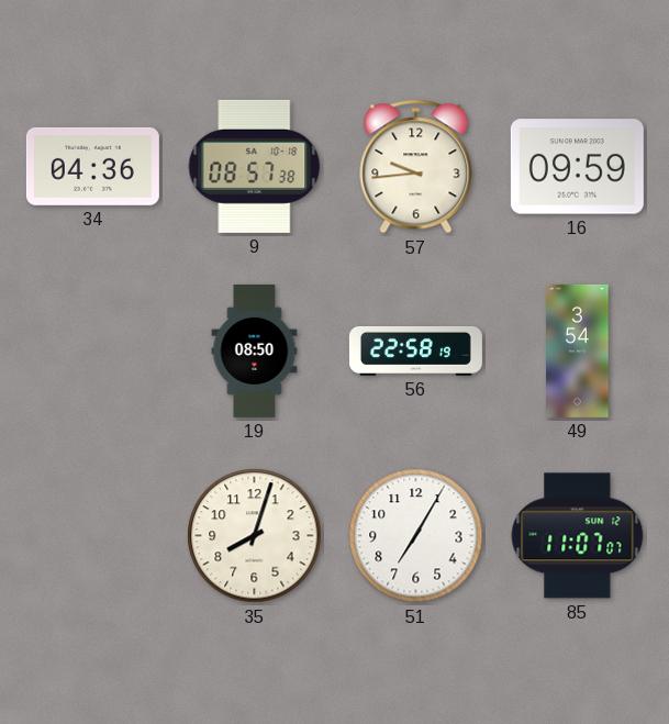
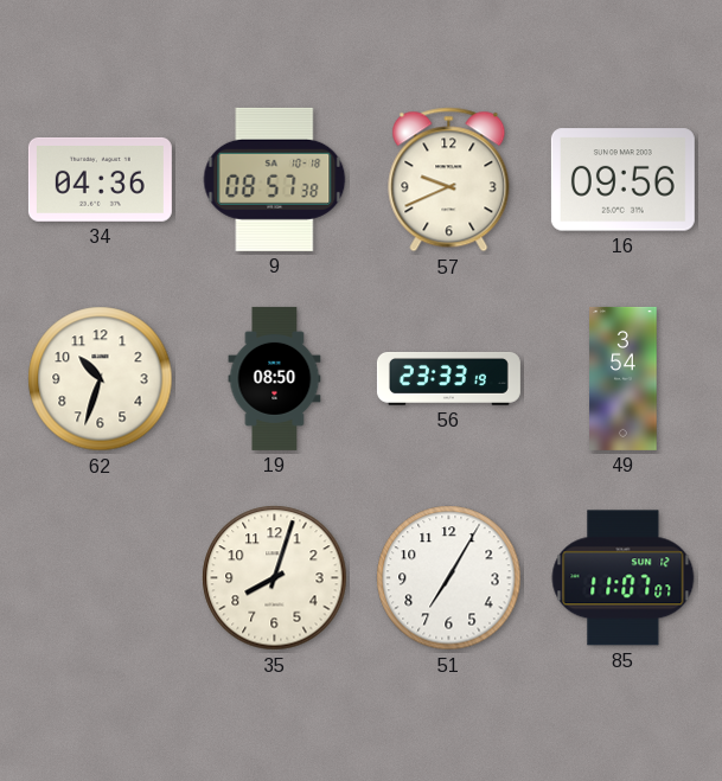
57: 9:44 -> 9:41 (449, 180)
16: 09:59 -> 09:56 (622, 180)
62: none -> 10:33 (101, 379)
56: 22:58 -> 23:33 (448, 378)
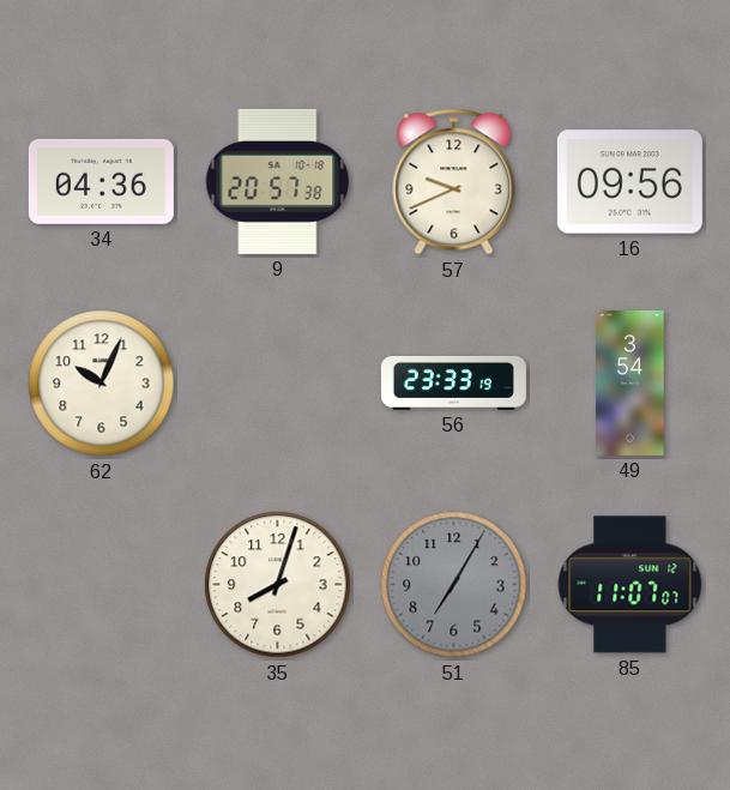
9: 08:57 -> 20:57 (278, 181)
62: 10:33 -> 10:04 (102, 384)
19: 08:50 -> none (275, 378)
51 dial: white -> grey (454, 585)
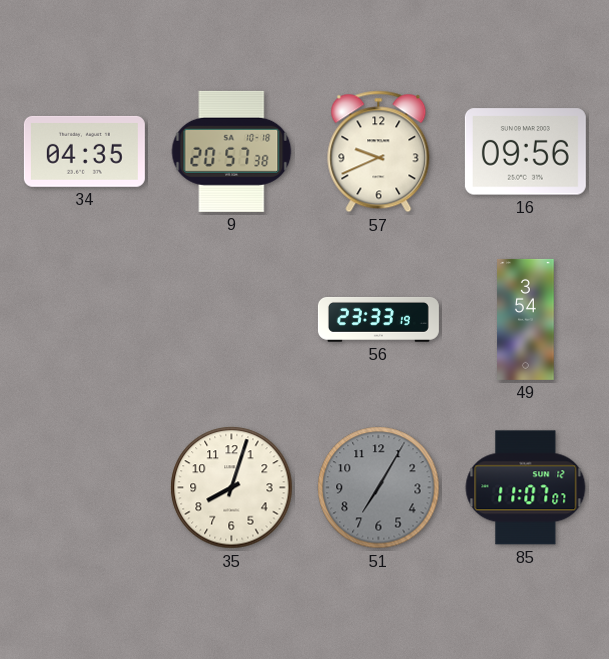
34: 04:36 -> 04:35 (84, 151)
62: 10:04 -> none (102, 384)
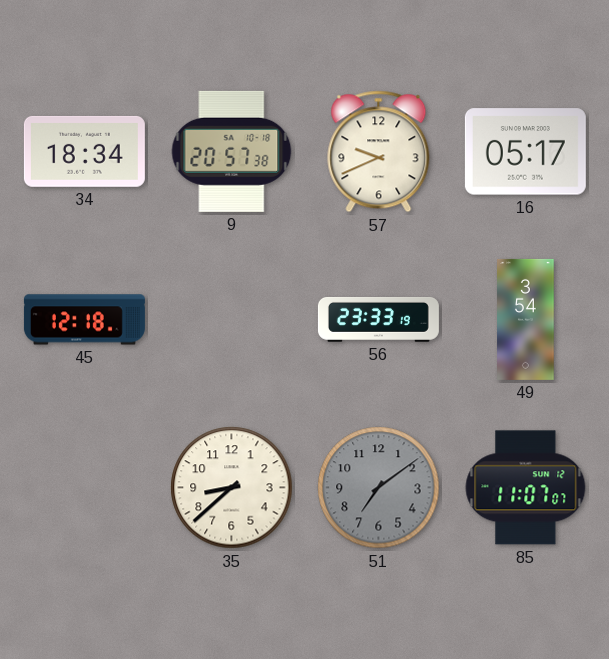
34: 04:35 -> 18:34 (84, 151)
16: 09:56 -> 05:17 (525, 152)
45: none -> 12:18 (84, 320)
35: 8:03 -> 8:38 (232, 488)
51: 7:05 -> 7:09 (379, 488)
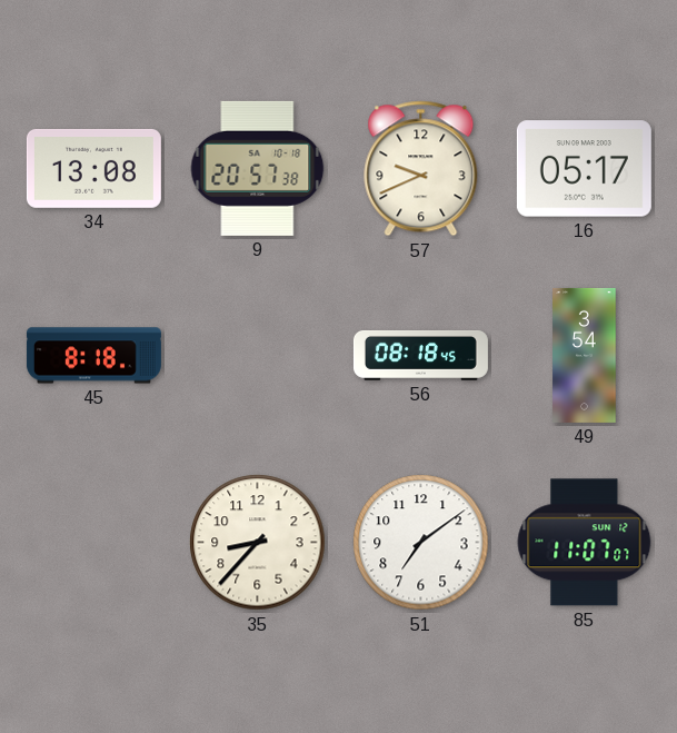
34: 18:34 -> 13:08 (93, 168)
45: 12:18 -> 8:18 (93, 356)
56: 23:33 -> 08:18 (420, 355)
35: 8:38 -> 8:37 (258, 543)
51 dial: grey -> white (421, 543)
